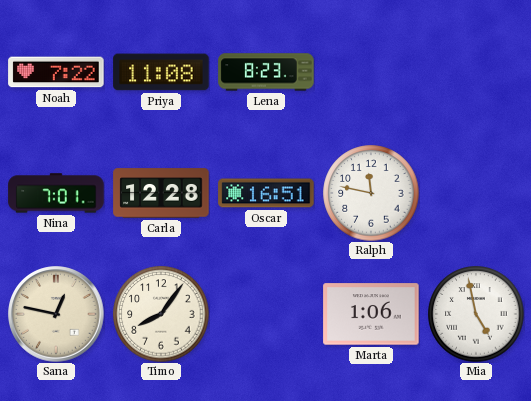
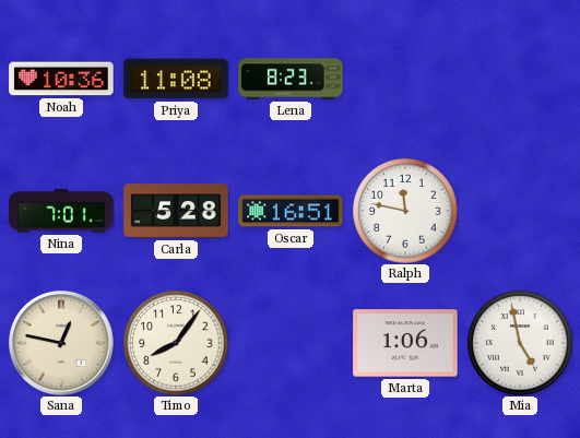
Noah: 7:22 -> 10:36 (61, 79)
Carla: 12:28 -> 5:28 (176, 211)
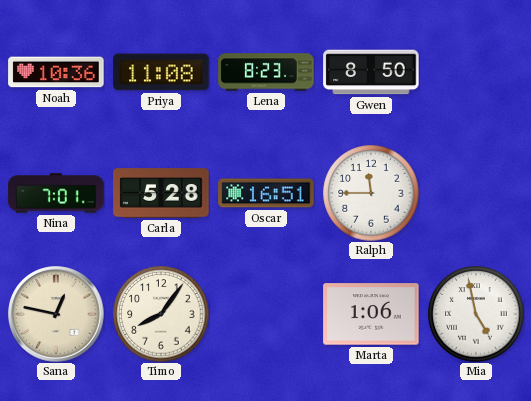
Gwen: none -> 8:50 (371, 72)
Ralph: 11:47 -> 11:45 (371, 193)
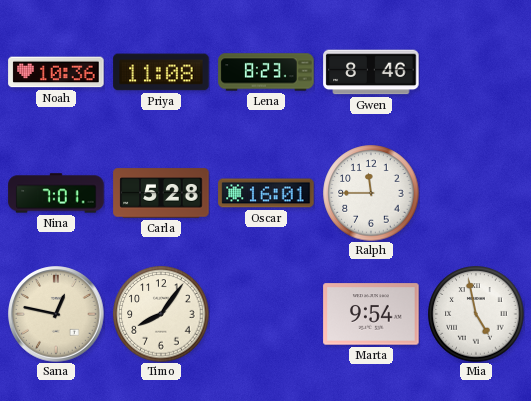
Gwen: 8:50 -> 8:46 (371, 72)
Oscar: 16:51 -> 16:01 (266, 193)
Marta: 1:06 -> 9:54 (371, 314)
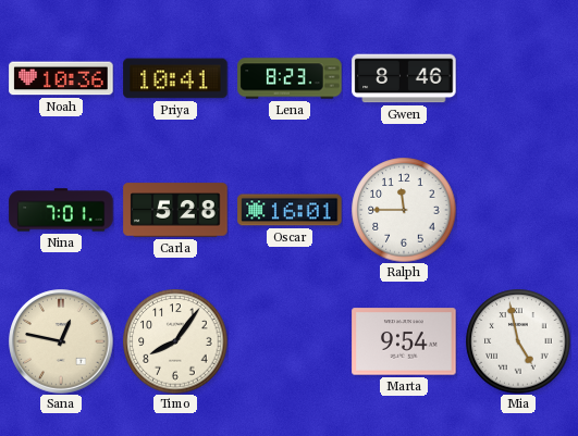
Priya: 11:08 -> 10:41 (175, 78)
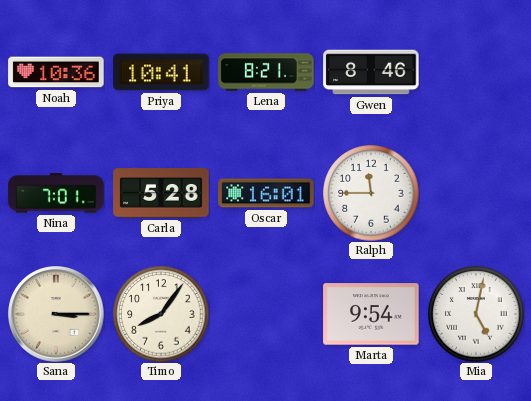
Lena: 8:23 -> 8:21 (266, 72)
Sana: 12:47 -> 3:15 (56, 314)
Mia: 4:58 -> 5:02 (476, 314)
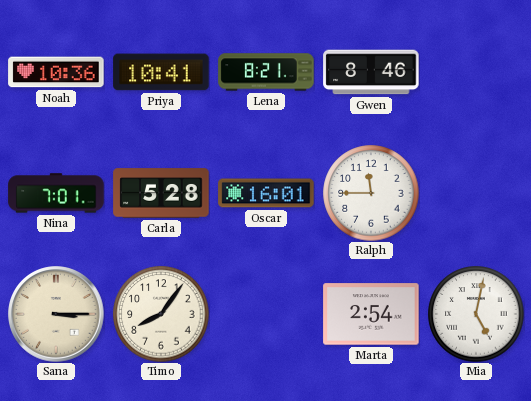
Marta: 9:54 -> 2:54 (371, 314)
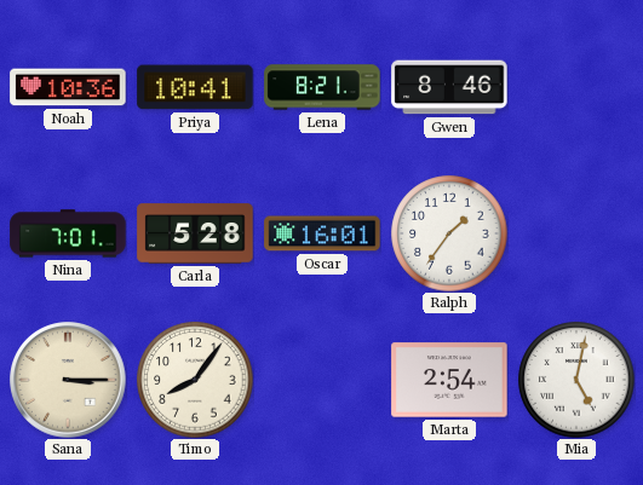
Ralph: 11:45 -> 1:36 (449, 233)
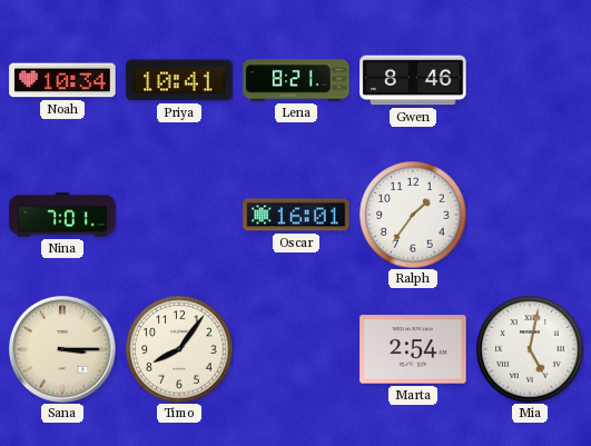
Noah: 10:36 -> 10:34 (62, 80)
Carla: 5:28 -> none (195, 233)
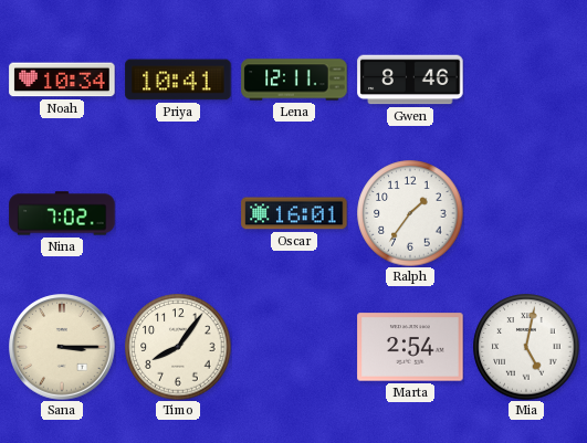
Lena: 8:21 -> 12:11 (294, 80)
Nina: 7:01 -> 7:02 (62, 213)
